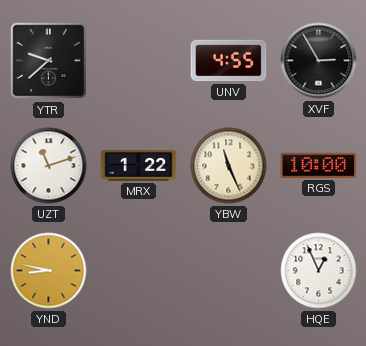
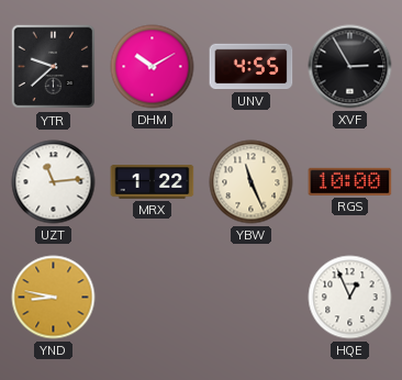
DHM: none -> 10:10 (153, 67)
UZT: 11:12 -> 11:14 (54, 182)
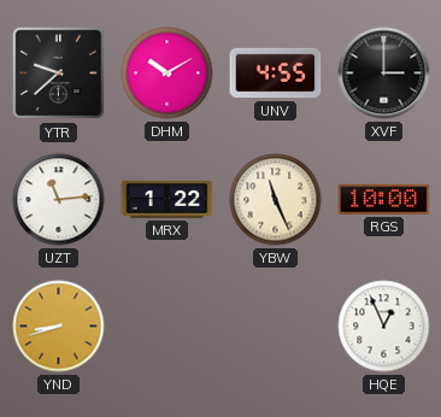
XVF: 2:55 -> 3:00 (384, 74)
YND: 8:47 -> 8:42 (59, 327)
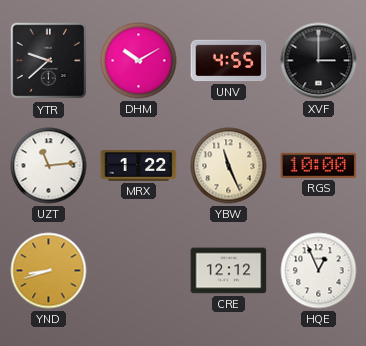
CRE: none -> 12:12 (229, 271)
